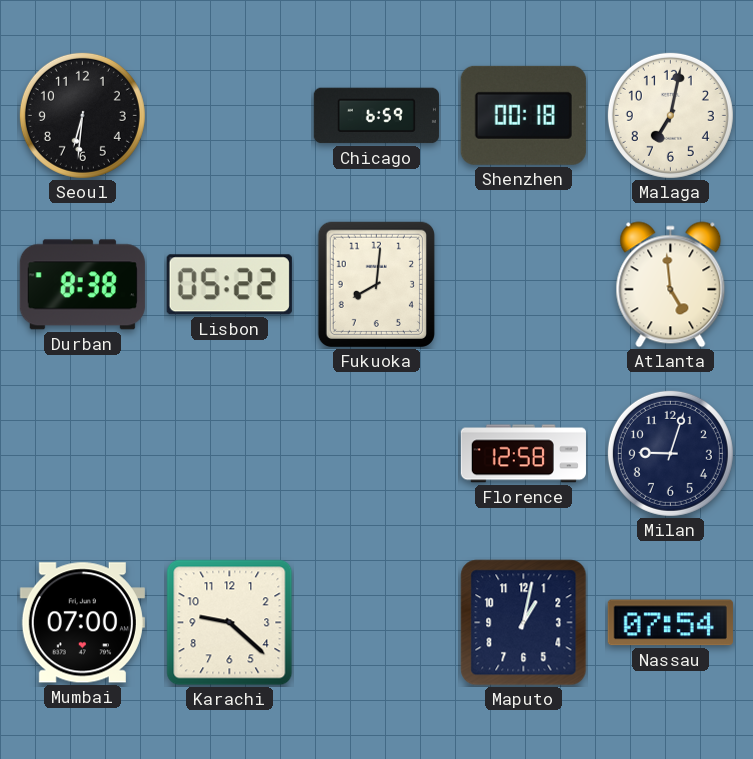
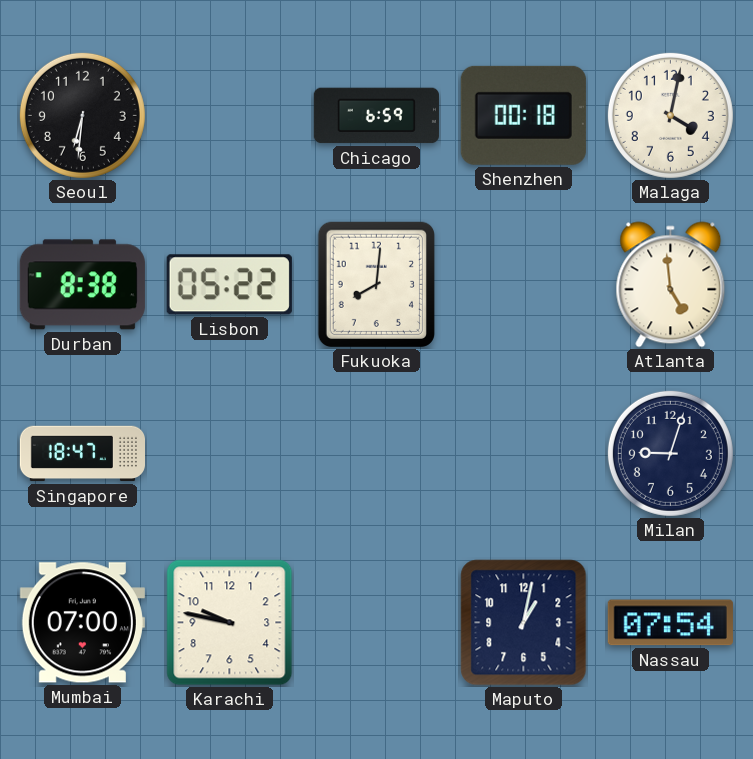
Malaga: 7:02 -> 4:02 (670, 115)
Singapore: none -> 18:47 (82, 454)
Florence: 12:58 -> none (523, 454)
Karachi: 9:22 -> 9:47 (230, 623)
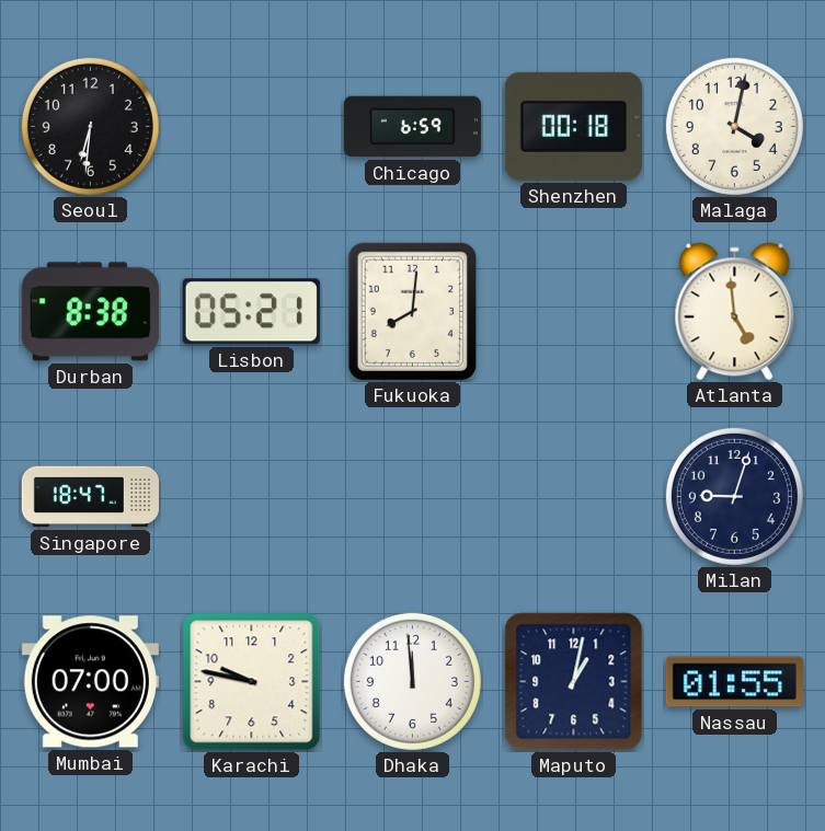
Lisbon: 05:22 -> 05:21 (251, 312)
Dhaka: none -> 11:59 (412, 681)
Nassau: 07:54 -> 01:55 (734, 682)
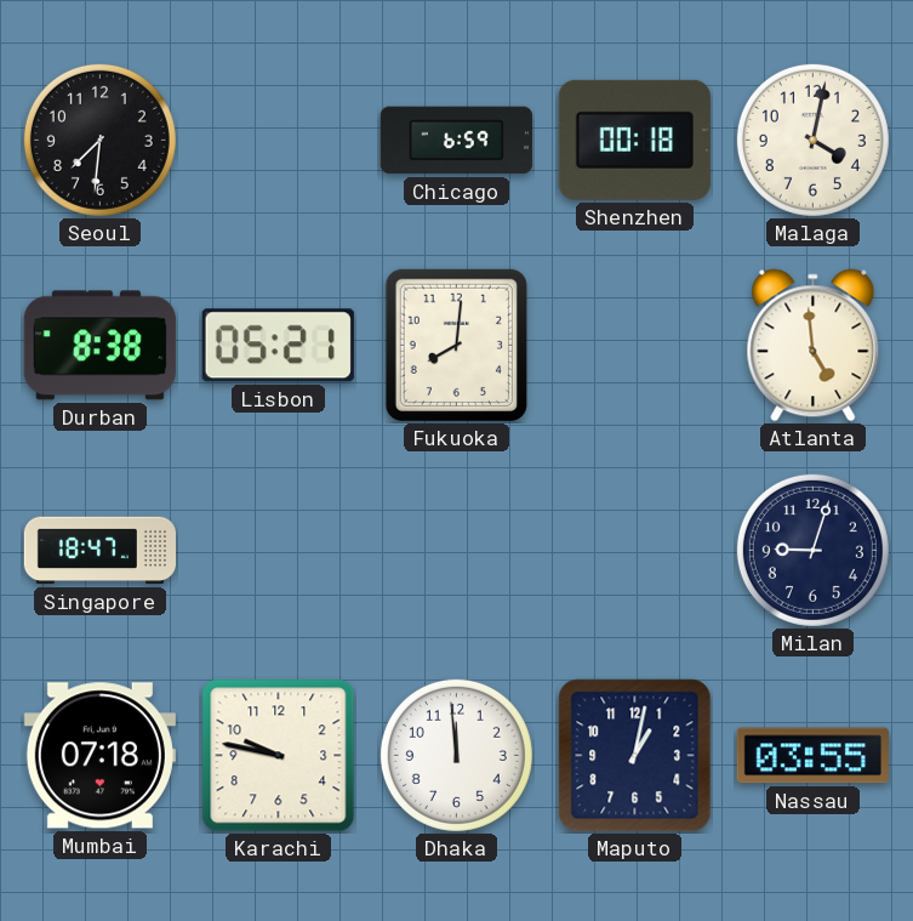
Seoul: 6:31 -> 7:31 (99, 140)
Mumbai: 07:00 -> 07:18 (99, 756)
Nassau: 01:55 -> 03:55 (812, 756)
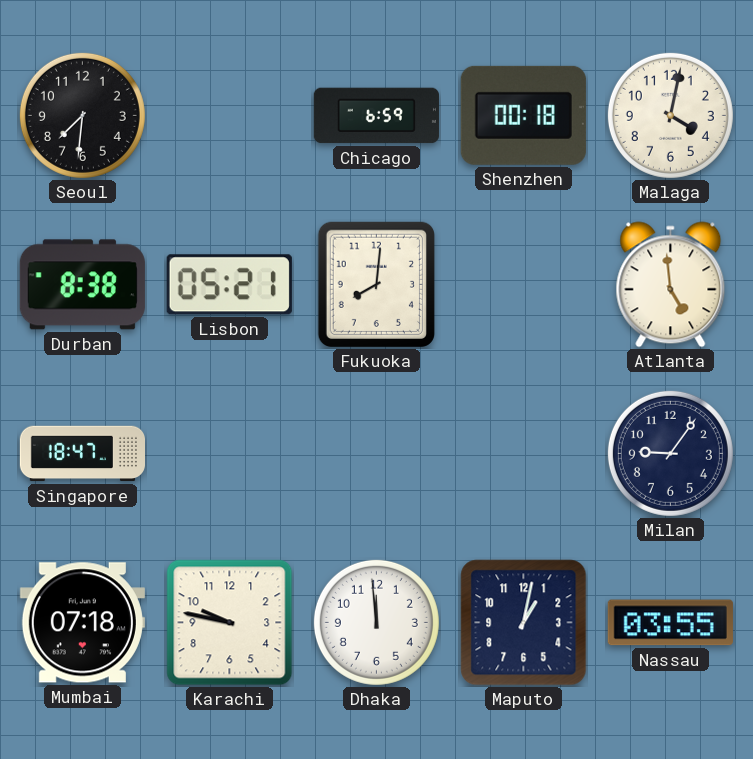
Milan: 9:03 -> 9:06 (670, 453)
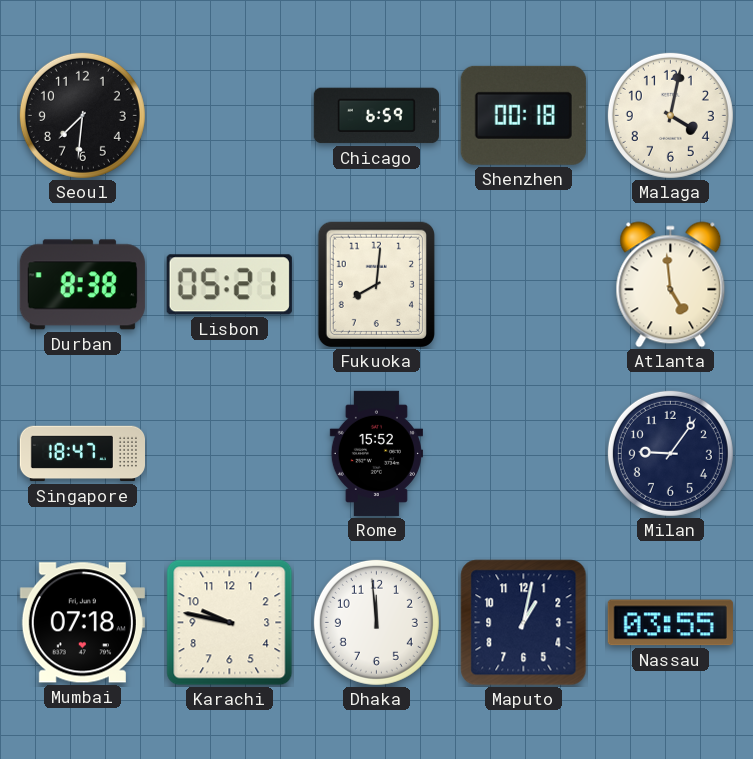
Rome: none -> 15:52 (376, 453)
